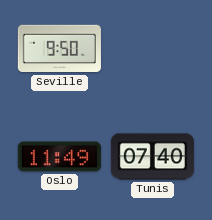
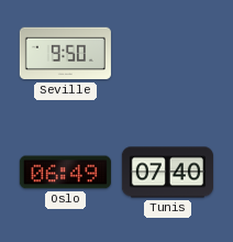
Oslo: 11:49 -> 06:49 (65, 173)
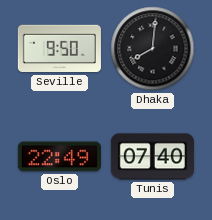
Dhaka: none -> 8:01 (153, 49)
Oslo: 06:49 -> 22:49 (59, 157)
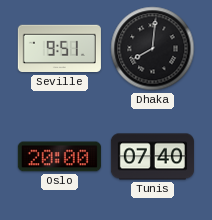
Seville: 9:50 -> 9:51 (59, 49)
Oslo: 22:49 -> 20:00 (59, 157)
